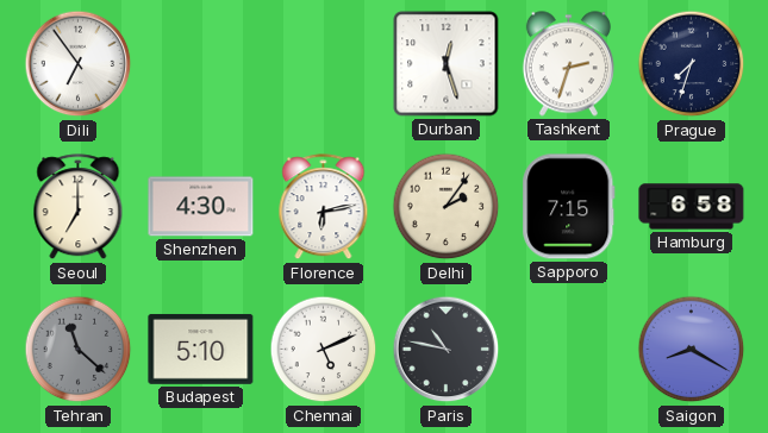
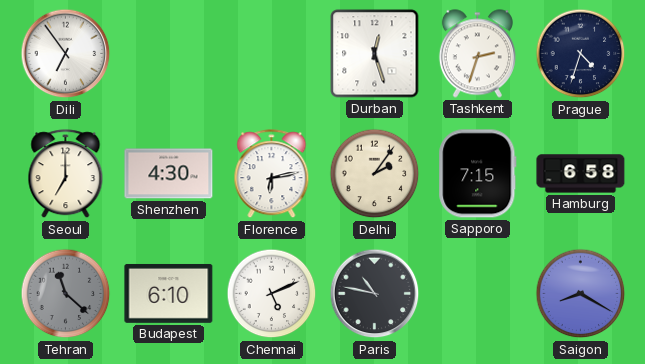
Prague: 7:33 -> 4:33 (581, 54)
Budapest: 5:10 -> 6:10 (169, 293)
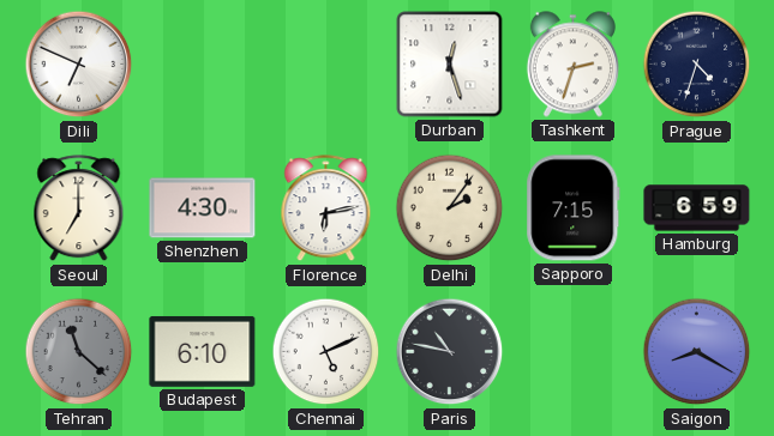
Dili: 6:54 -> 6:49 (79, 65)
Hamburg: 6:58 -> 6:59 (697, 208)
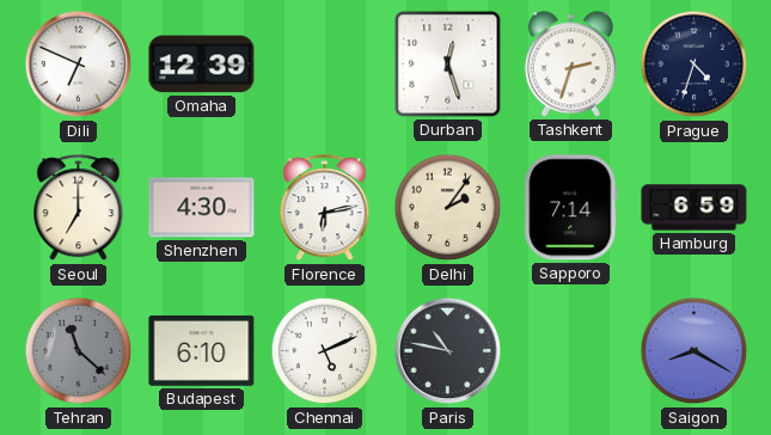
Omaha: none -> 12:39 (202, 65)
Sapporo: 7:15 -> 7:14 (571, 208)
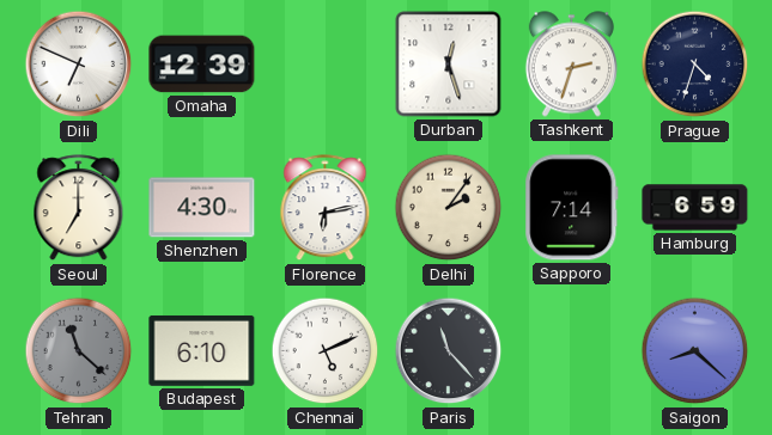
Paris: 10:47 -> 11:23 (449, 351)
Saigon: 8:20 -> 8:22 (695, 351)
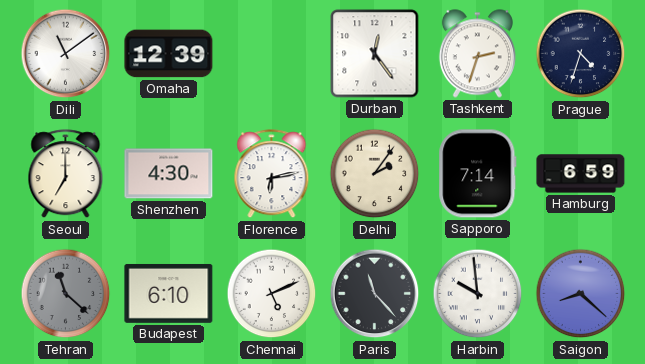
Dili: 6:49 -> 11:09 (66, 54)
Durban: 12:27 -> 12:24 (375, 54)
Harbin: none -> 9:59 (478, 294)
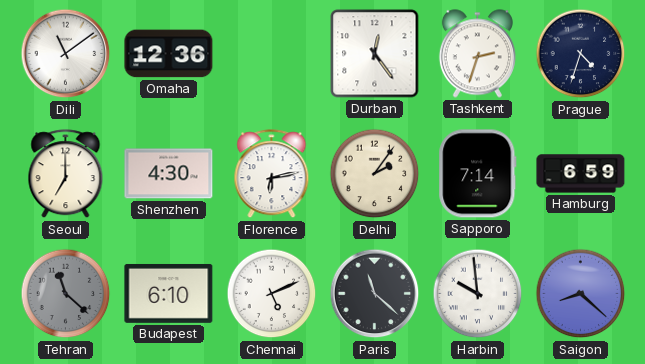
Omaha: 12:39 -> 12:36 (169, 54)
Paris: 11:23 -> 11:22 (375, 294)
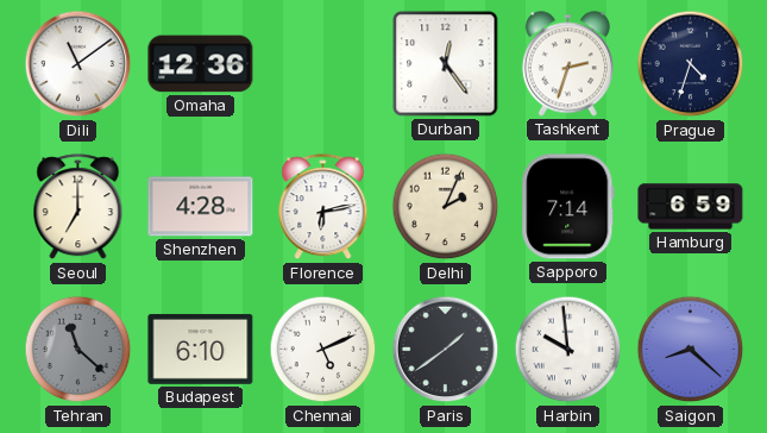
Shenzhen: 4:30 -> 4:28 (201, 207)
Delhi: 2:06 -> 2:04 (446, 207)
Paris: 11:22 -> 1:39 (446, 350)
